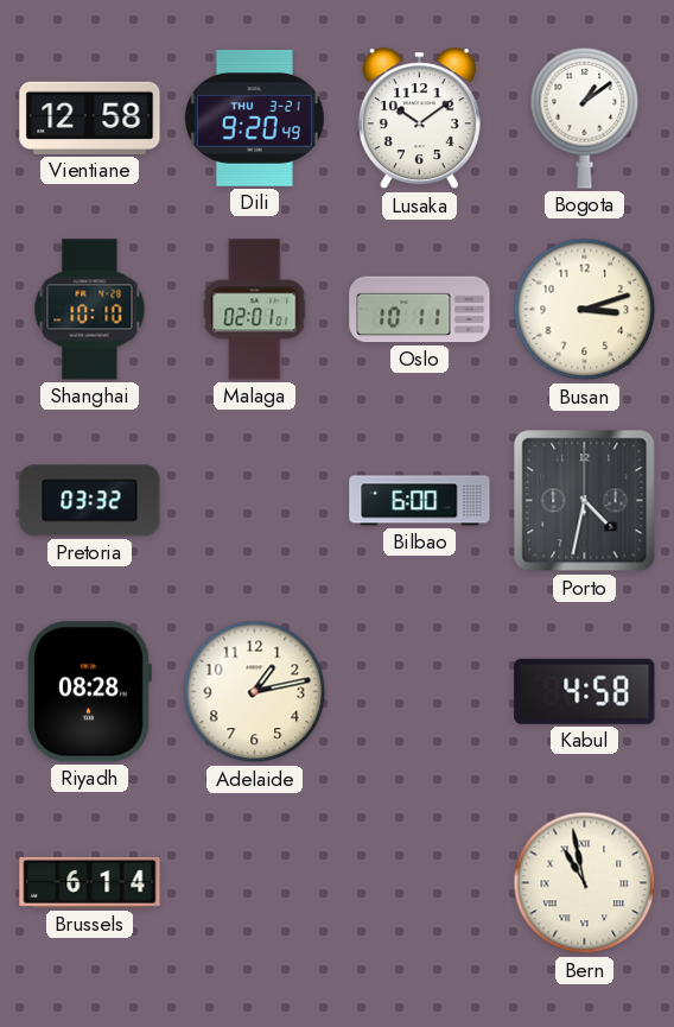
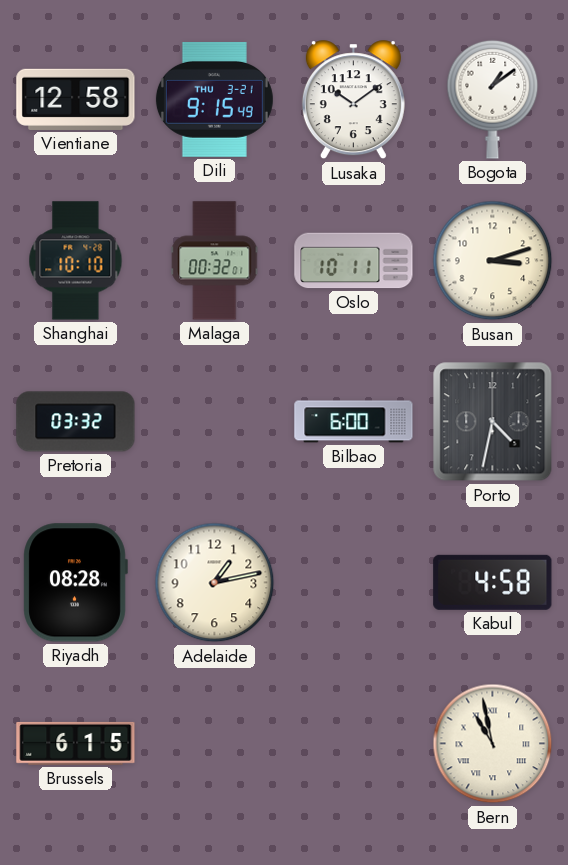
Dili: 9:20 -> 9:15 (214, 99)
Malaga: 02:01 -> 00:32 (215, 261)
Brussels: 6:14 -> 6:15 (76, 743)
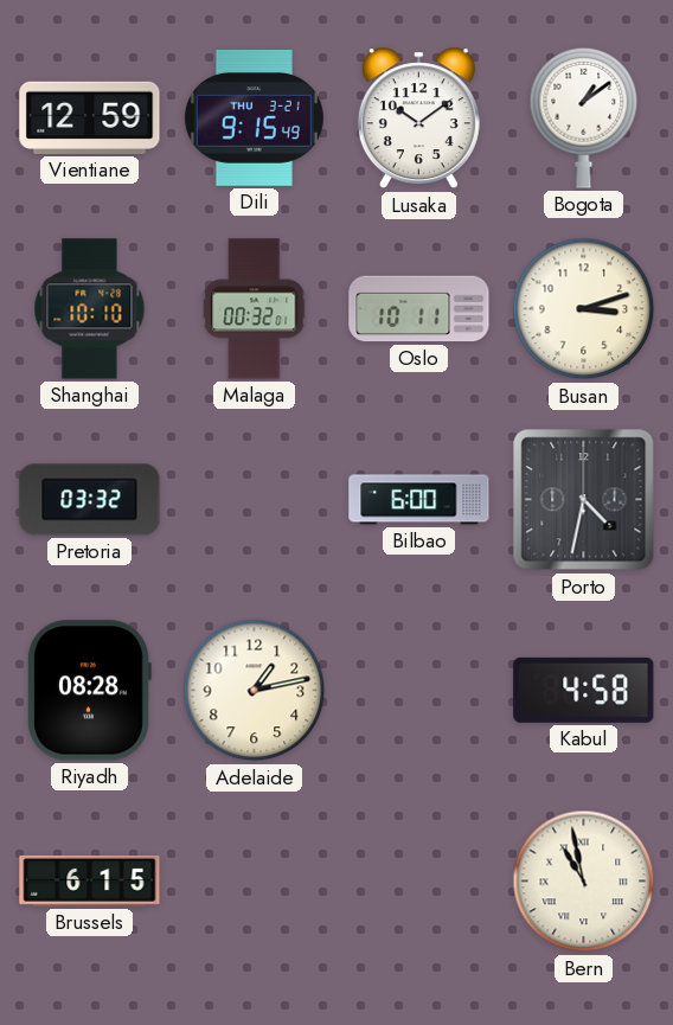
Vientiane: 12:58 -> 12:59 (90, 117)
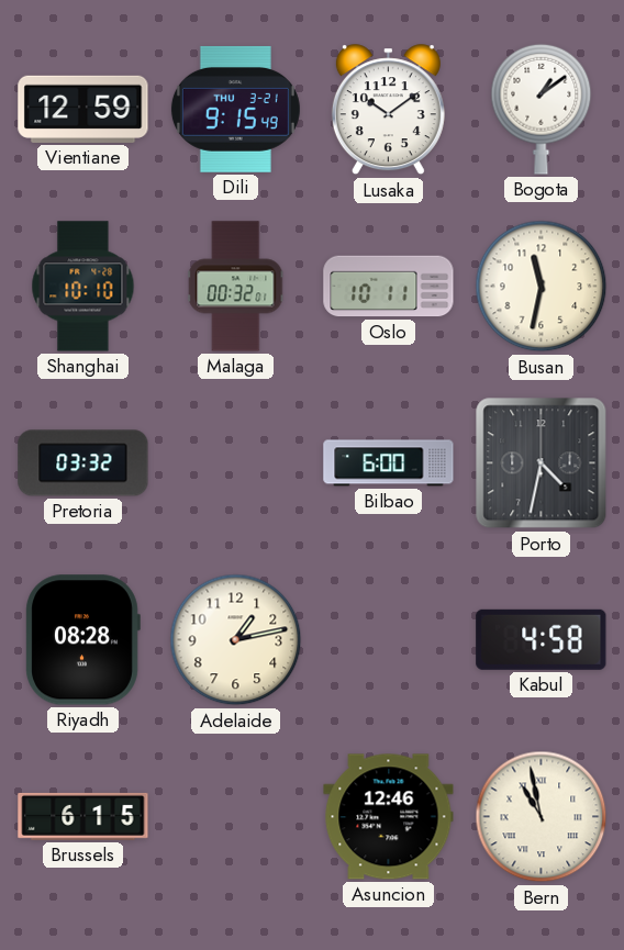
Busan: 3:12 -> 11:32 (542, 287)
Asuncion: none -> 12:46 (389, 817)
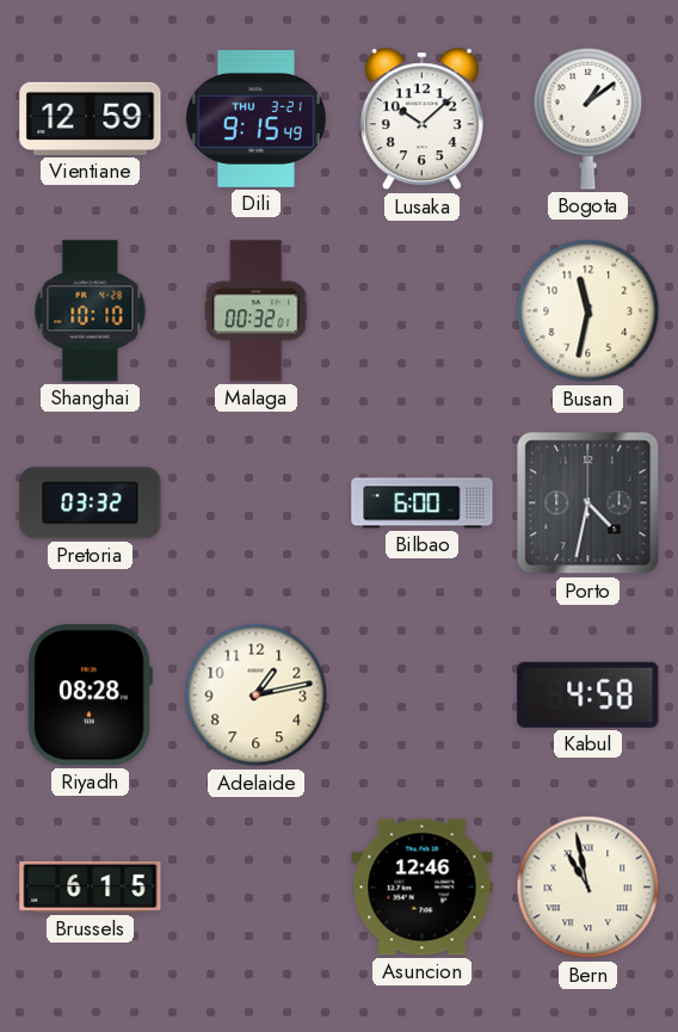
Lusaka: 10:09 -> 10:08 (421, 119)
Oslo: 10:11 -> none (389, 287)
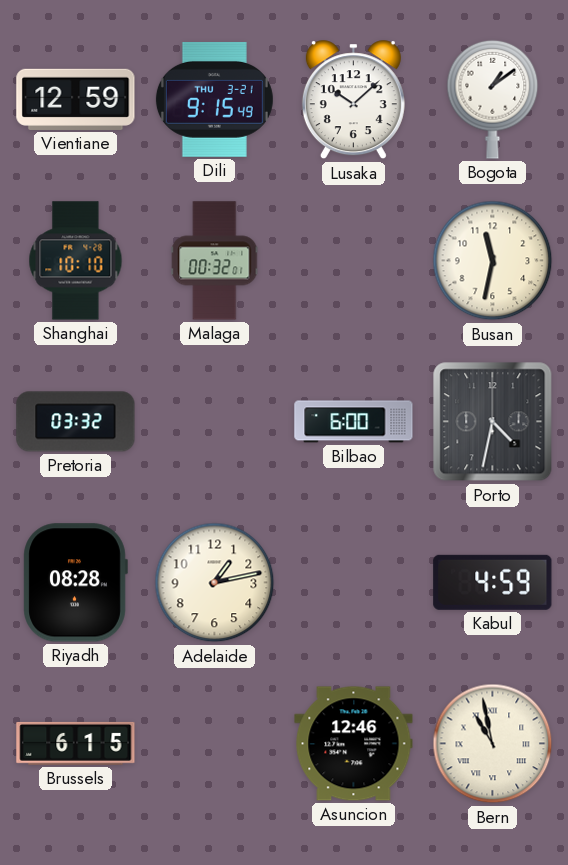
Kabul: 4:58 -> 4:59 (493, 582)
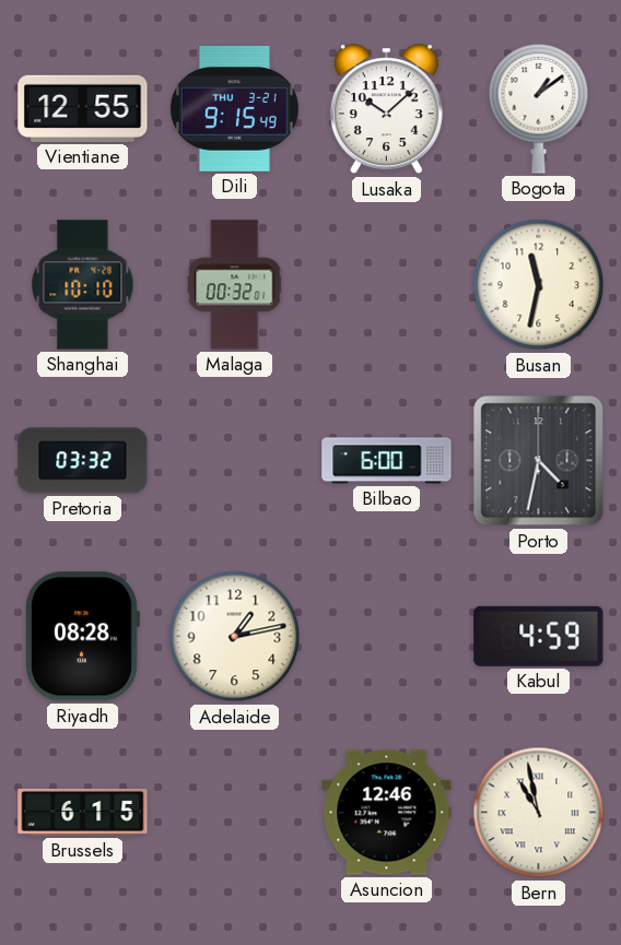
Vientiane: 12:59 -> 12:55 (83, 108)
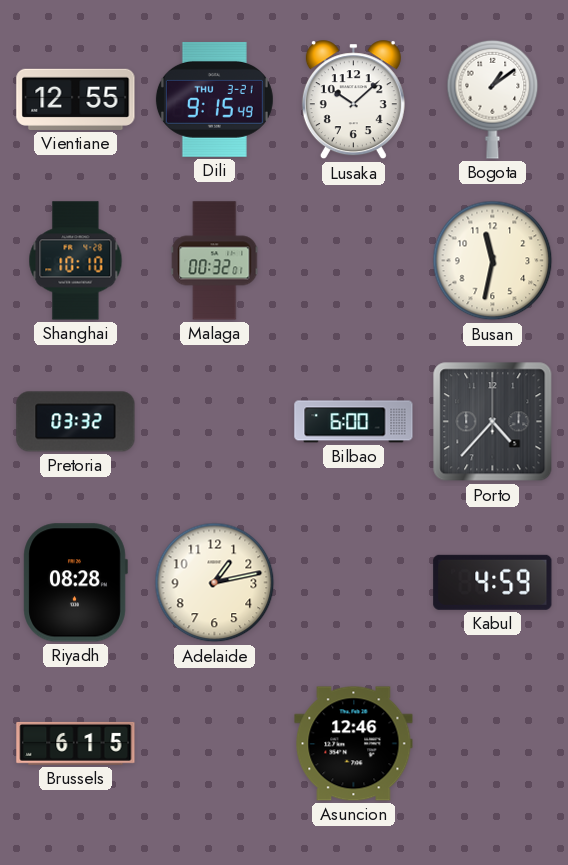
Porto: 4:32 -> 4:37 (493, 422)
Bern: 10:58 -> none (539, 813)
